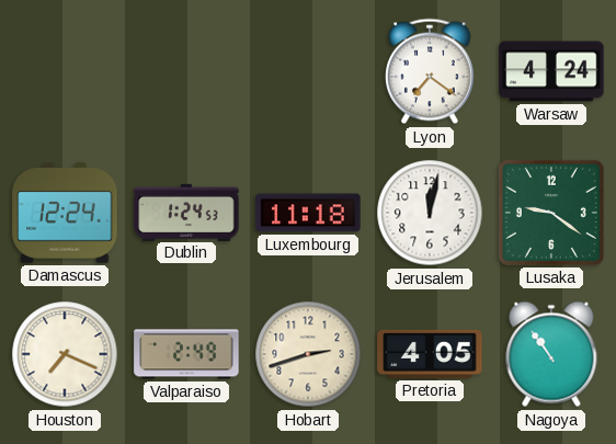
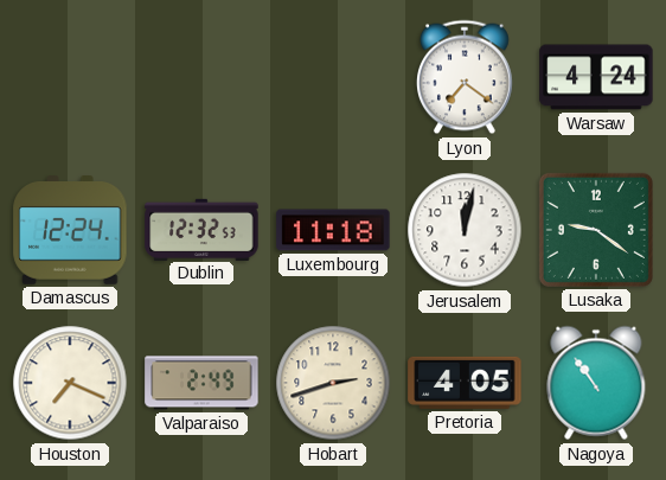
Dublin: 1:24 -> 12:32 (201, 229)
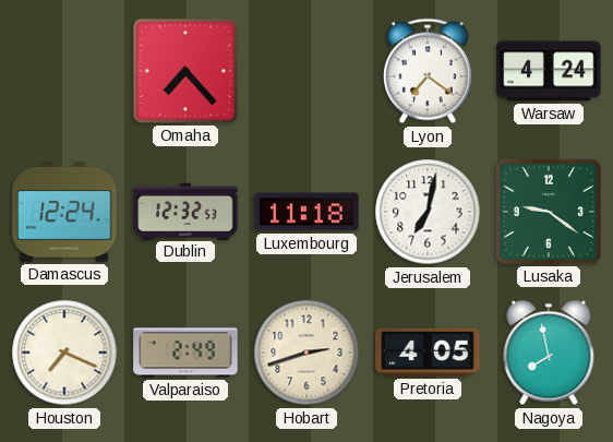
Omaha: none -> 7:23 (185, 71)
Jerusalem: 12:02 -> 7:02 (428, 212)
Nagoya: 10:54 -> 7:58 (549, 353)
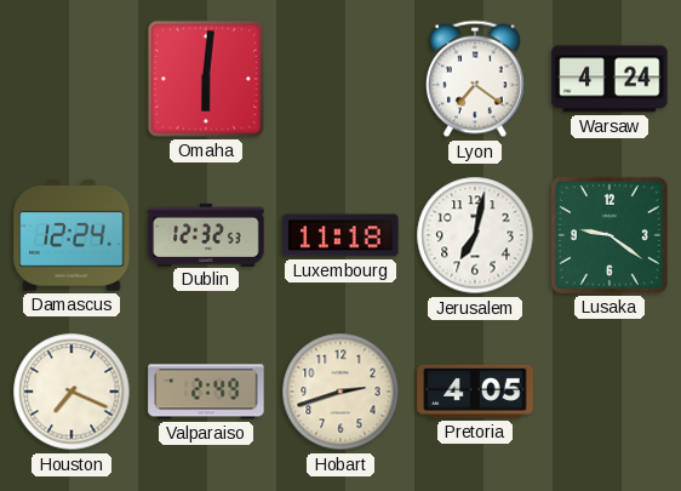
Omaha: 7:23 -> 6:01 (206, 79)
Nagoya: 7:58 -> none (549, 353)
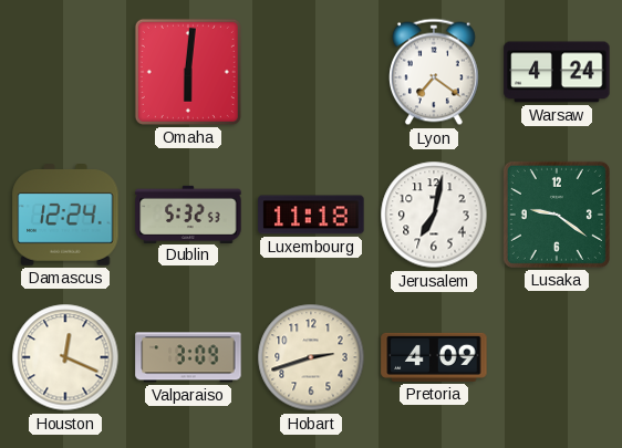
Dublin: 12:32 -> 5:32 (188, 213)
Houston: 7:19 -> 12:19 (65, 357)
Valparaiso: 2:49 -> 3:09 (188, 357)
Pretoria: 4:05 -> 4:09 (434, 357)
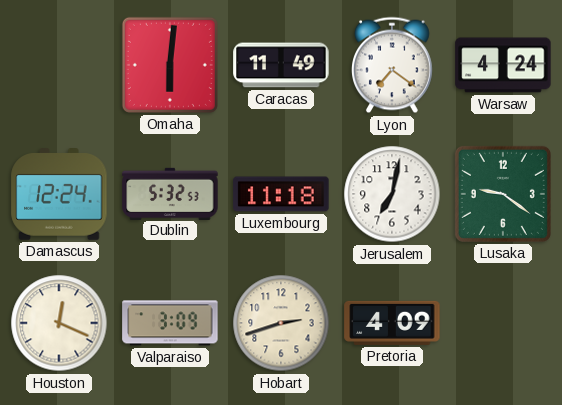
Caracas: none -> 11:49 (281, 65)
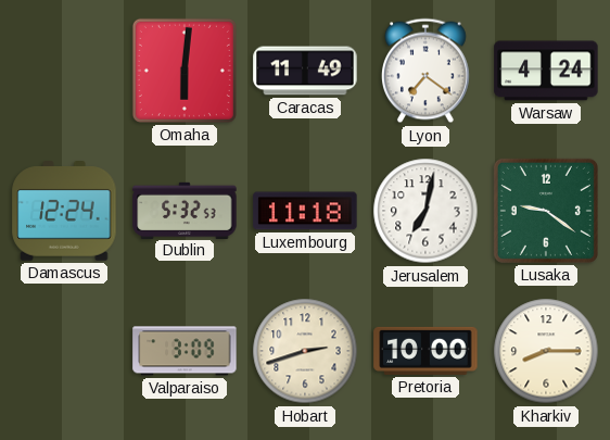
Houston: 12:19 -> none (59, 323)
Pretoria: 4:09 -> 10:00 (425, 351)
Kharkiv: none -> 8:15 (546, 351)
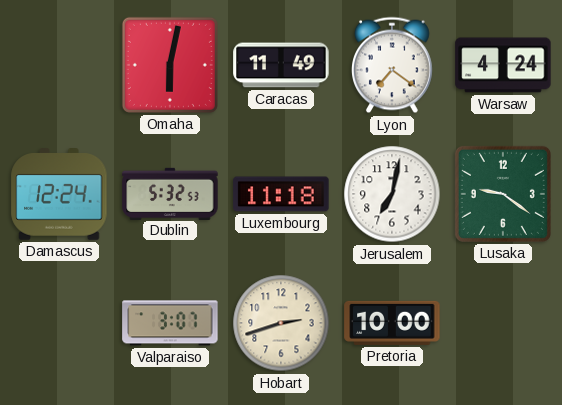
Omaha: 6:01 -> 6:02 (170, 65)
Valparaiso: 3:09 -> 3:07 (170, 323)
Kharkiv: 8:15 -> none (546, 351)
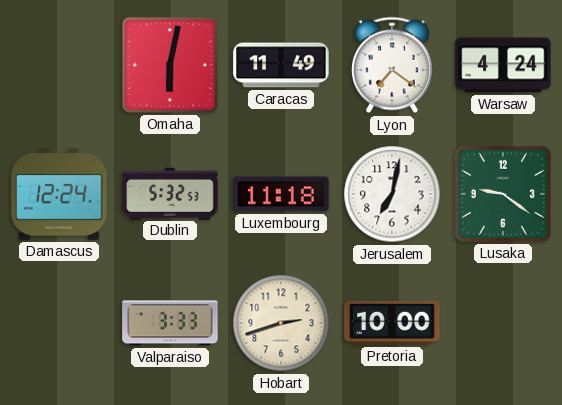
Valparaiso: 3:07 -> 3:33 (170, 323)
